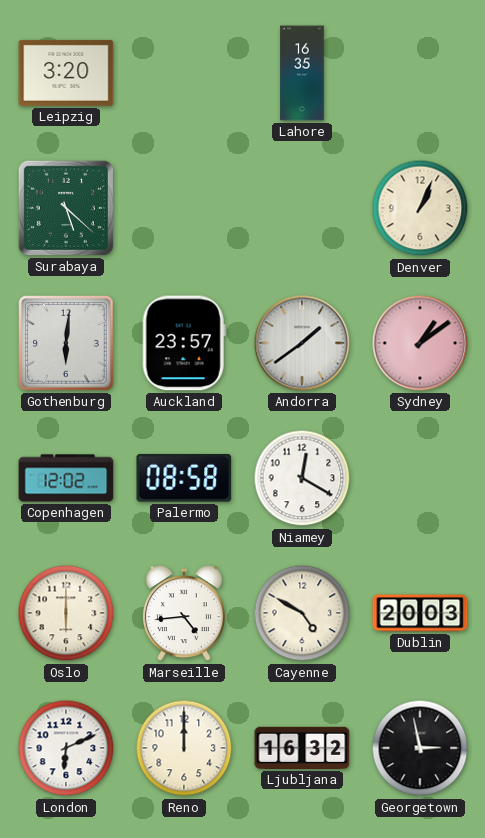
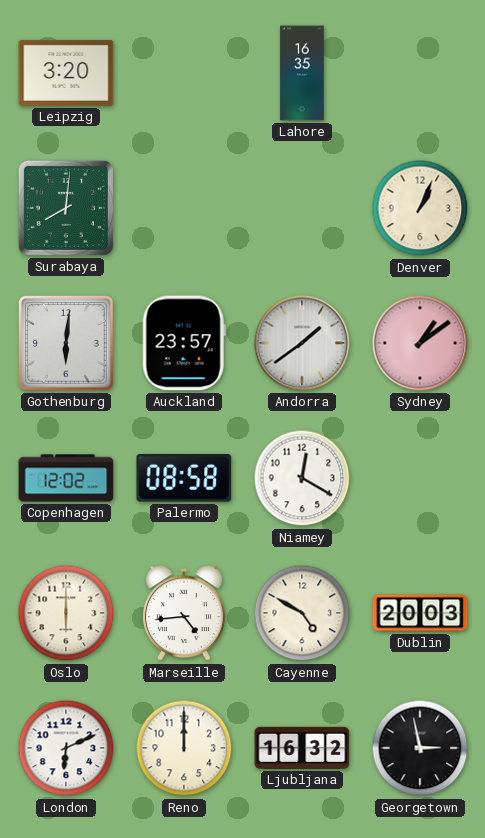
Surabaya: 5:22 -> 8:01 (66, 208)
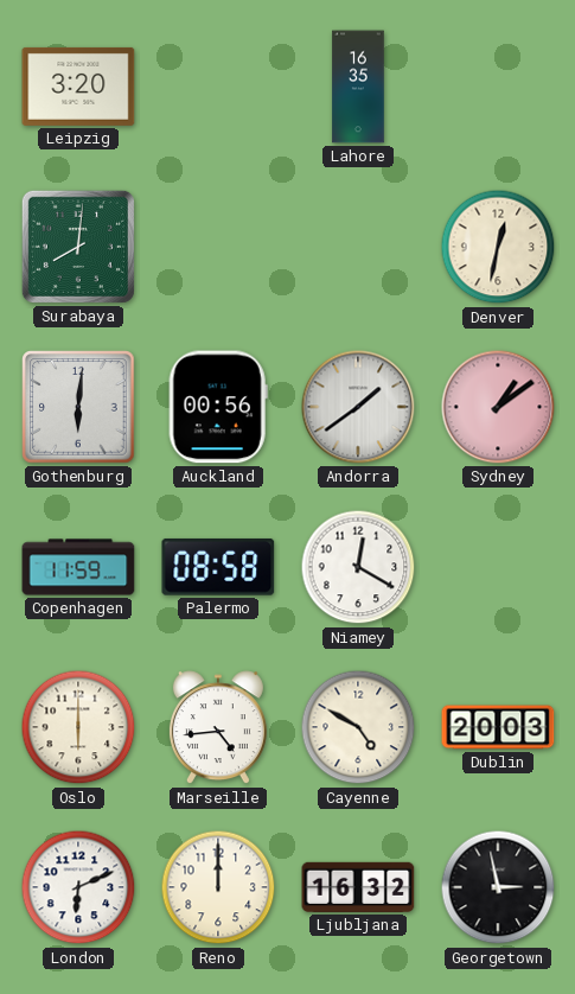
Denver: 1:04 -> 12:32 (498, 247)
Auckland: 23:57 -> 00:56 (218, 407)
Copenhagen: 12:02 -> 11:59 (78, 567)
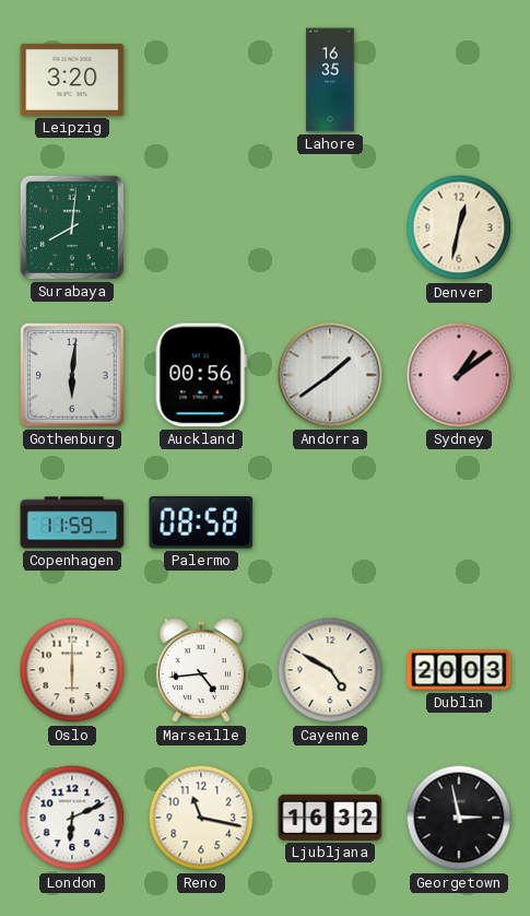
Niamey: 12:20 -> none (358, 567)
Reno: 12:00 -> 11:17 (201, 818)
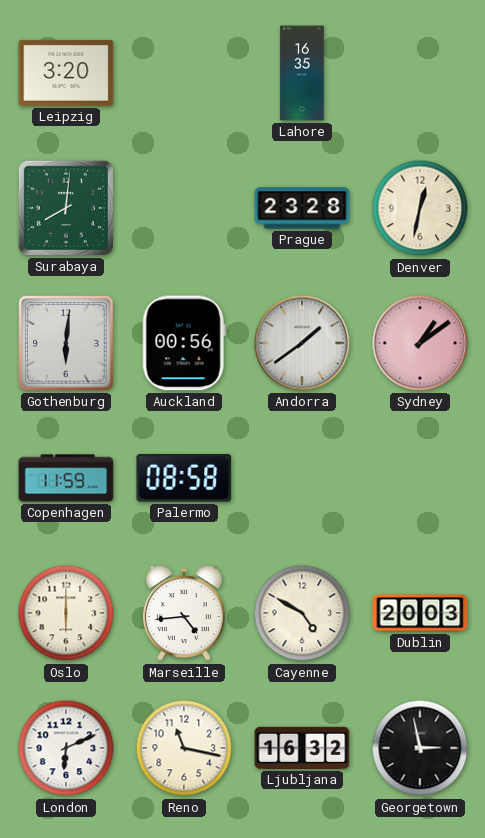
Prague: none -> 23:28 (302, 208)
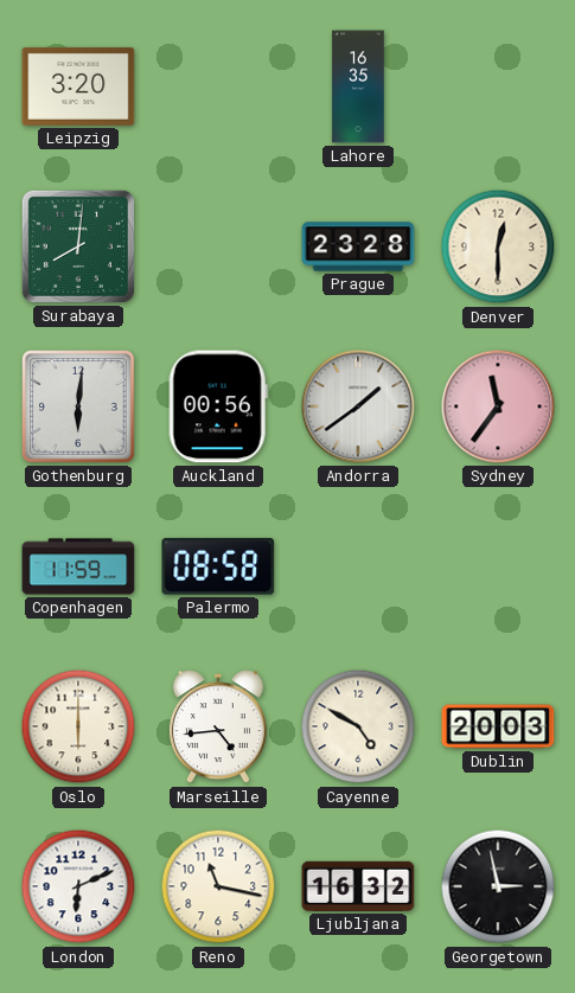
Denver: 12:32 -> 12:30 (498, 246)
Sydney: 1:09 -> 11:36 (498, 406)
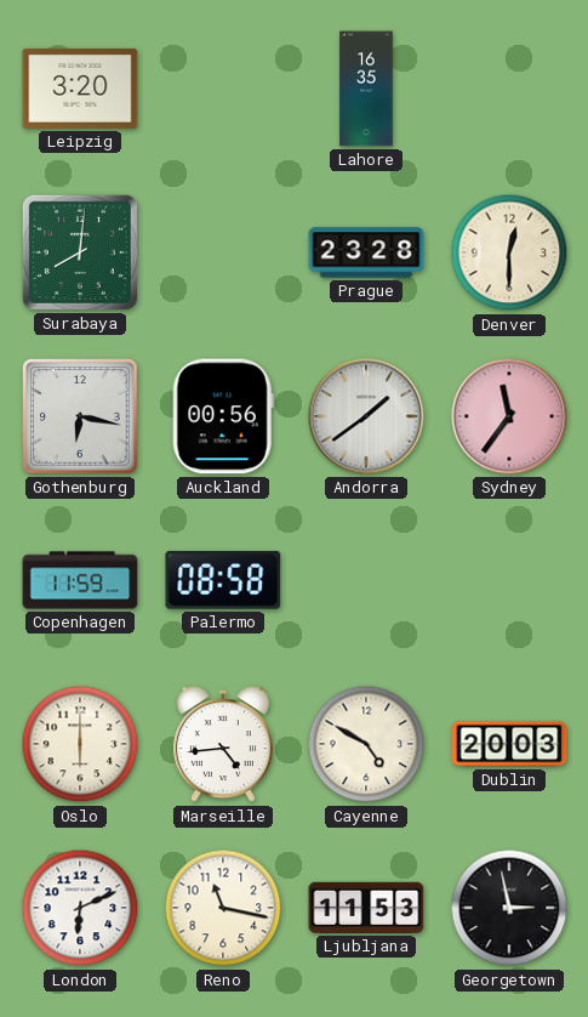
Gothenburg: 6:01 -> 6:17 (80, 416)
Ljubljana: 16:32 -> 11:53 (366, 908)
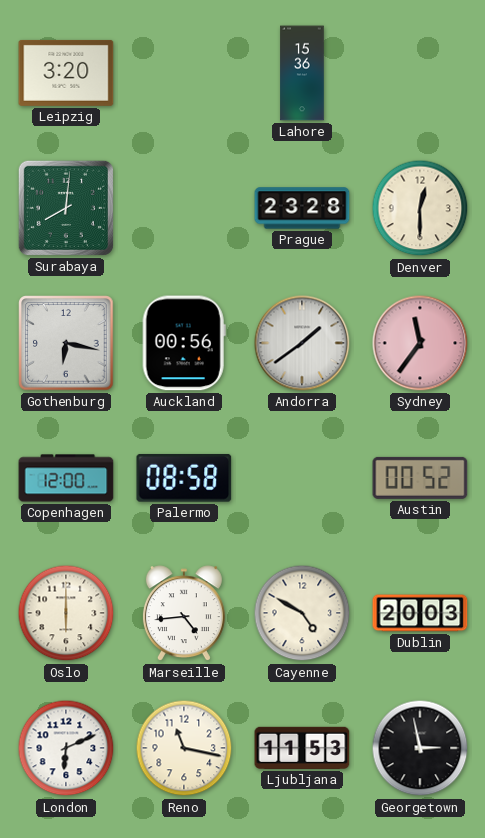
Lahore: 16:35 -> 15:36 (302, 73)
Copenhagen: 11:59 -> 12:00 (66, 478)
Austin: none -> 00:52 (420, 478)
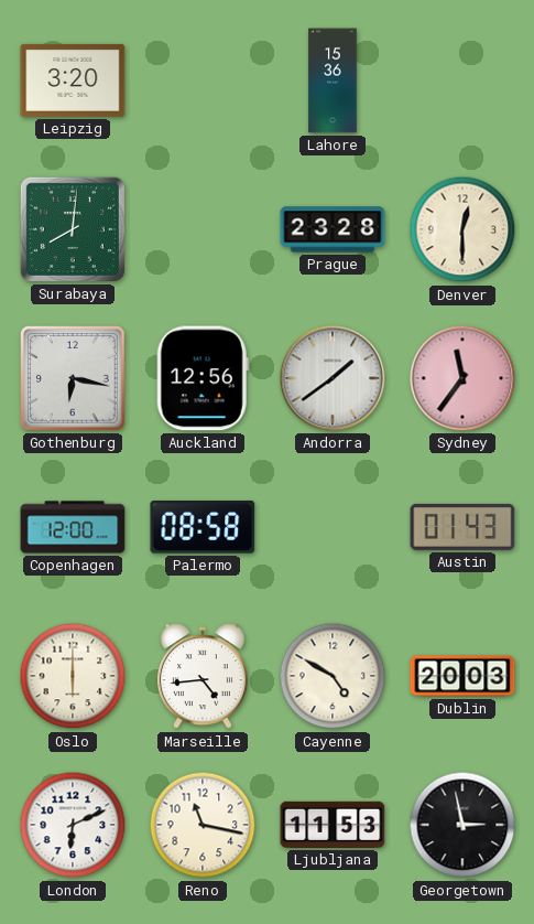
Auckland: 00:56 -> 12:56 (203, 378)
Austin: 00:52 -> 01:43 (462, 527)
